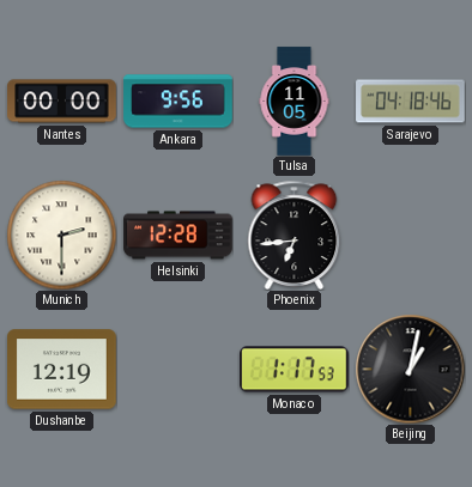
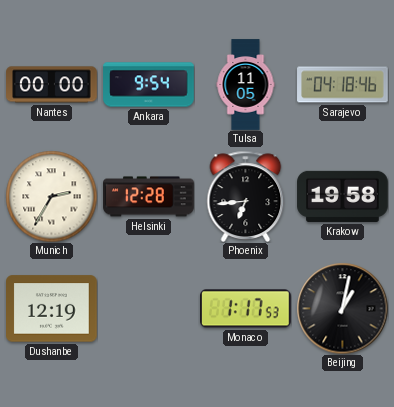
Ankara: 9:56 -> 9:54 (149, 85)
Munich: 2:30 -> 2:35 (51, 196)
Krakow: none -> 19:58 (343, 196)
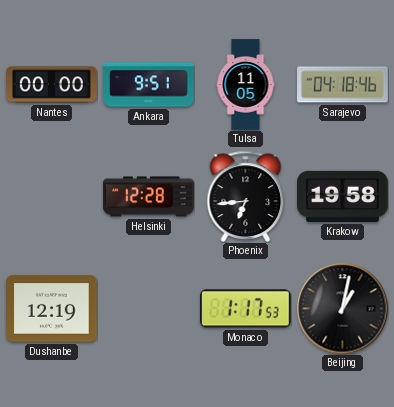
Ankara: 9:54 -> 9:51 (149, 85)
Munich: 2:35 -> none (51, 196)
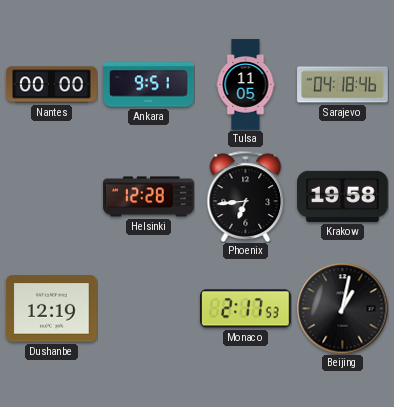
Monaco: 1:17 -> 2:17 (246, 309)
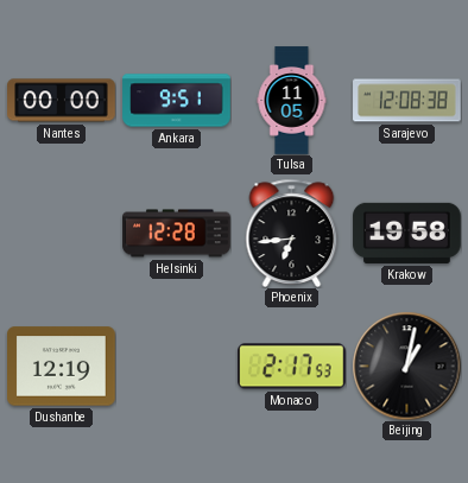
Sarajevo: 04:18 -> 12:08 (407, 101)
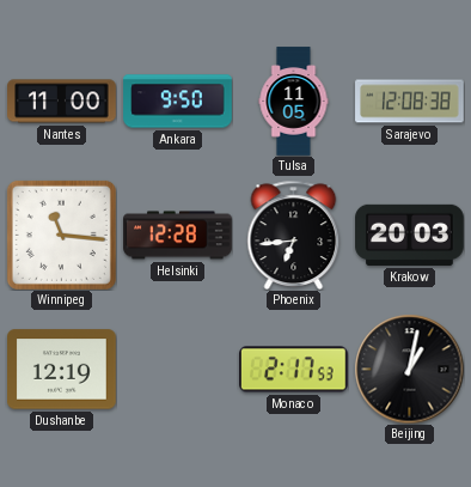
Nantes: 00:00 -> 11:00 (62, 102)
Ankara: 9:51 -> 9:50 (178, 102)
Winnipeg: none -> 11:16 (61, 235)
Krakow: 19:58 -> 20:03 (410, 235)
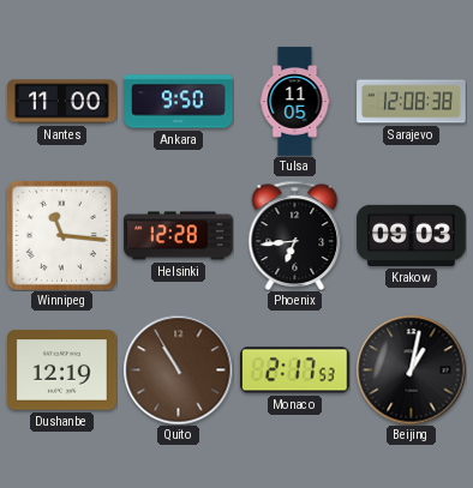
Krakow: 20:03 -> 09:03 (412, 235)
Quito: none -> 10:55 (178, 369)
